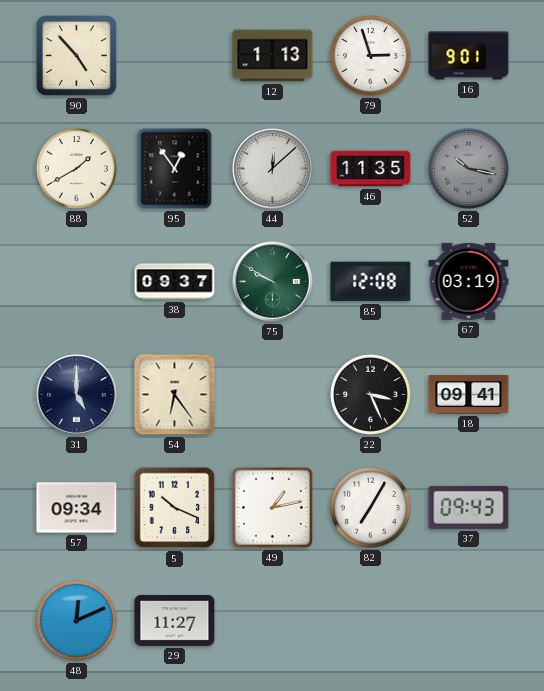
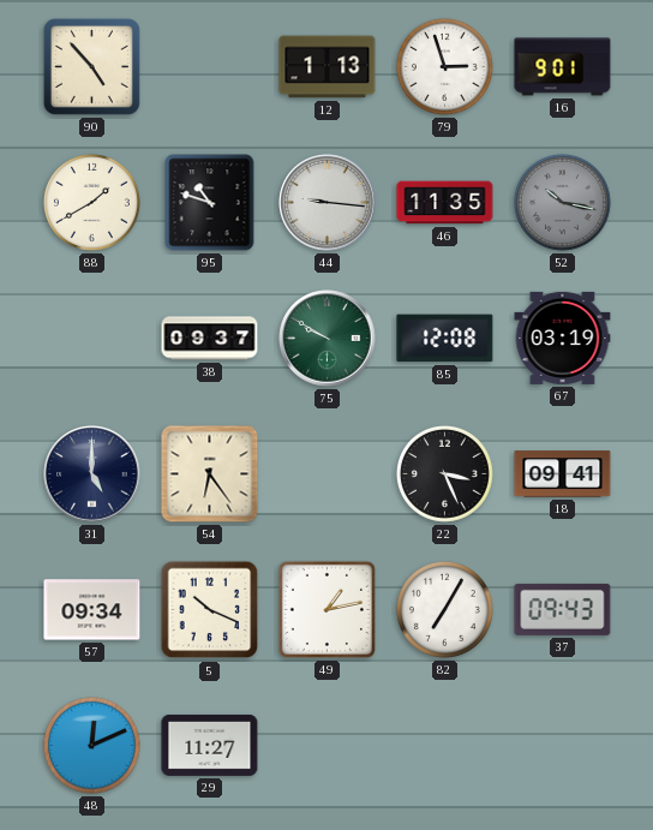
95: 12:54 -> 10:48 (210, 203)
44: 12:08 -> 9:16 (328, 203)
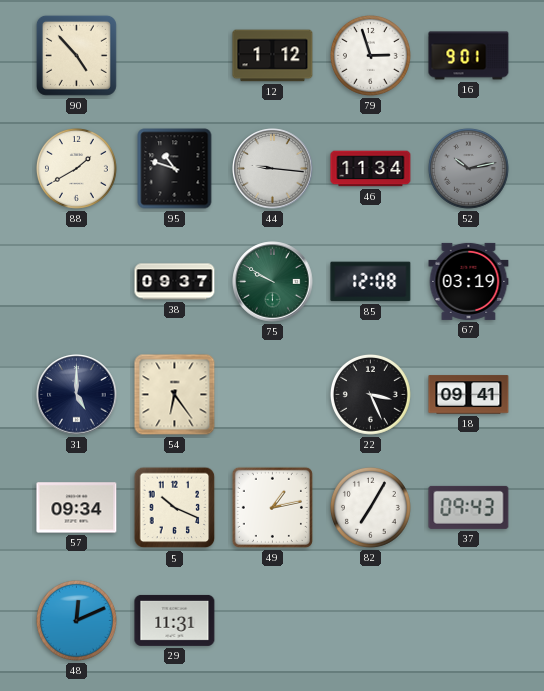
12: 1:13 -> 1:12 (273, 56)
46: 11:35 -> 11:34 (371, 169)
52: 10:17 -> 10:13 (468, 168)
29: 11:27 -> 11:31 (175, 620)
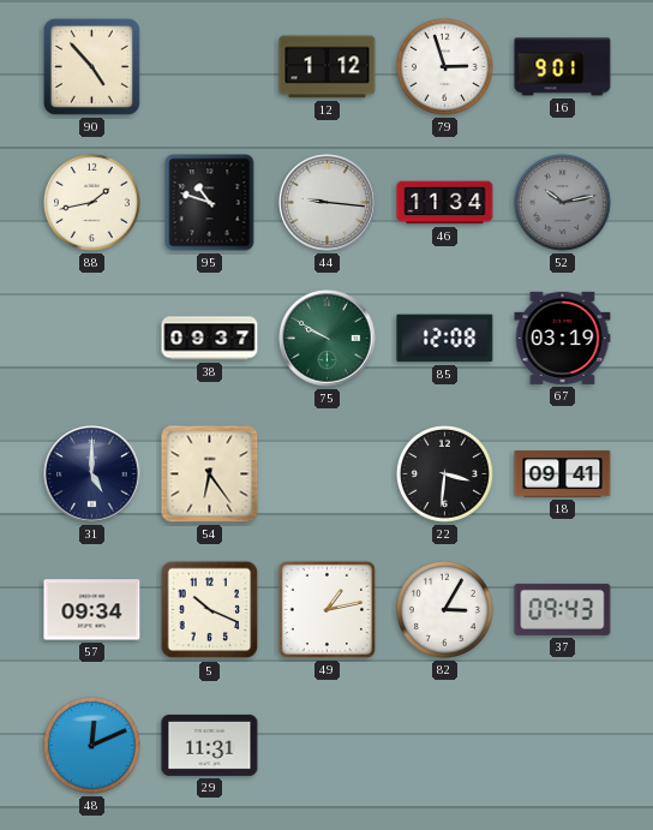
88: 1:40 -> 1:43 (91, 202)
22: 3:26 -> 3:31 (444, 473)
82: 7:05 -> 3:05 (444, 609)
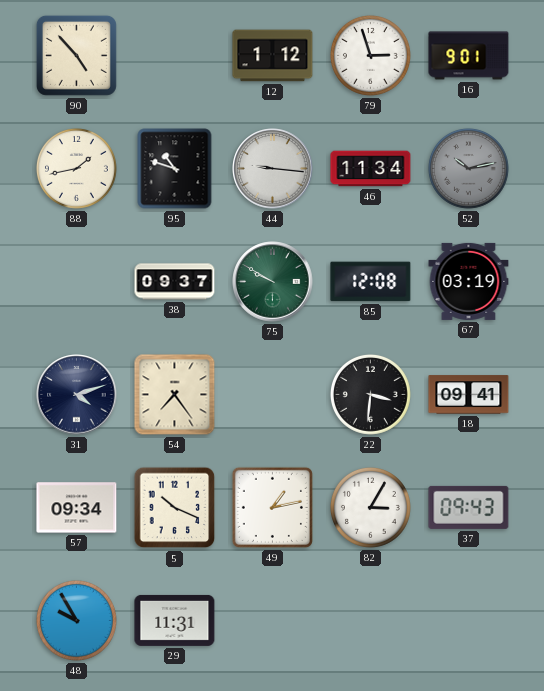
31: 5:00 -> 4:12 (77, 395)
54: 6:24 -> 7:24 (175, 395)
48: 12:11 -> 9:55 (76, 620)
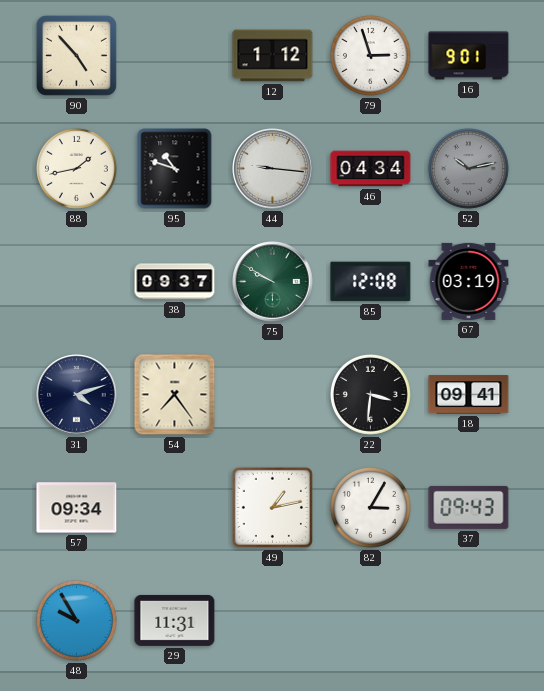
46: 11:34 -> 04:34 (371, 169)
5: 10:19 -> none (175, 508)
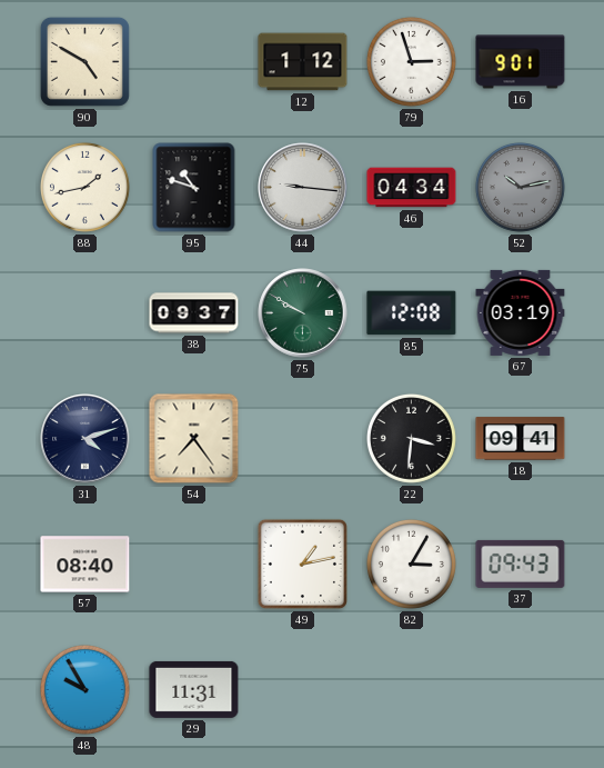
90: 4:53 -> 4:50 (84, 61)
57: 09:34 -> 08:40 (85, 565)
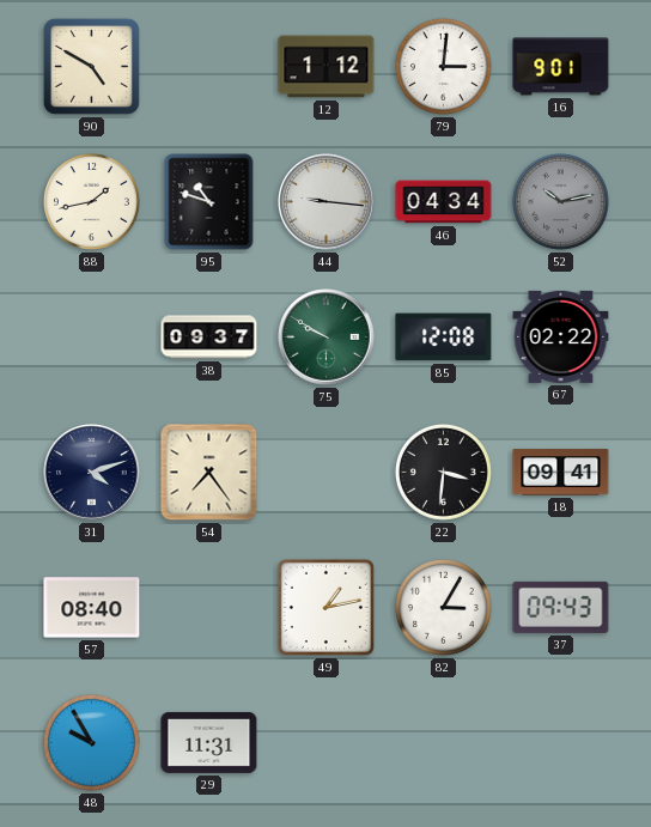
79: 2:57 -> 3:01 (443, 66)
67: 03:19 -> 02:22 (561, 336)
